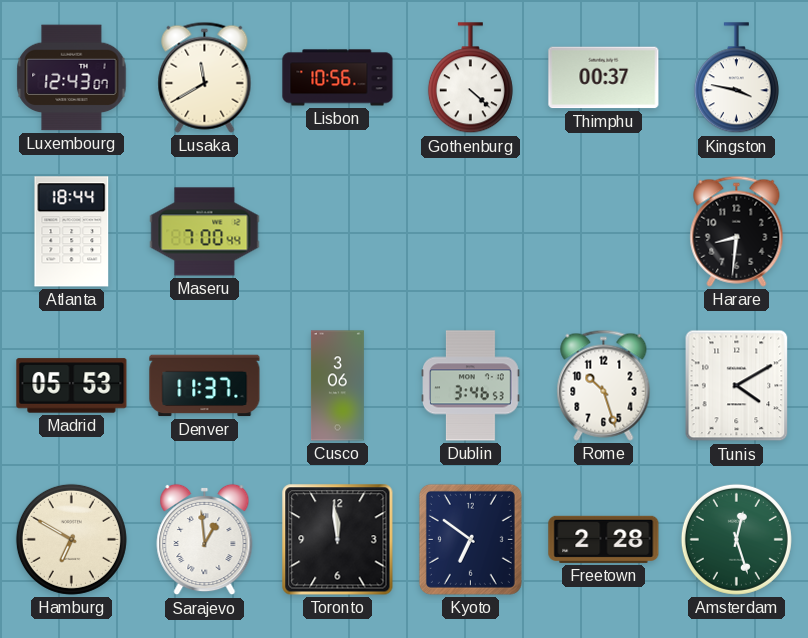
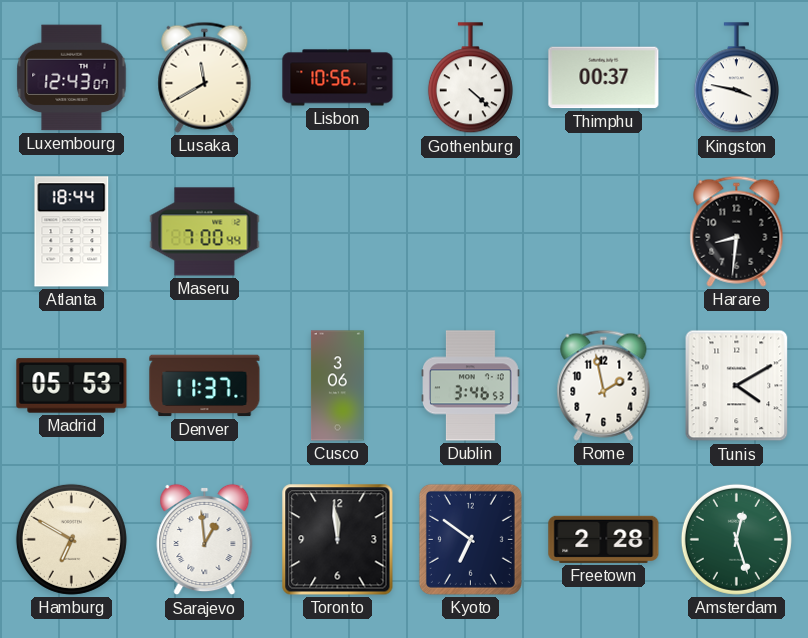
Rome: 10:27 -> 1:58 (604, 385)
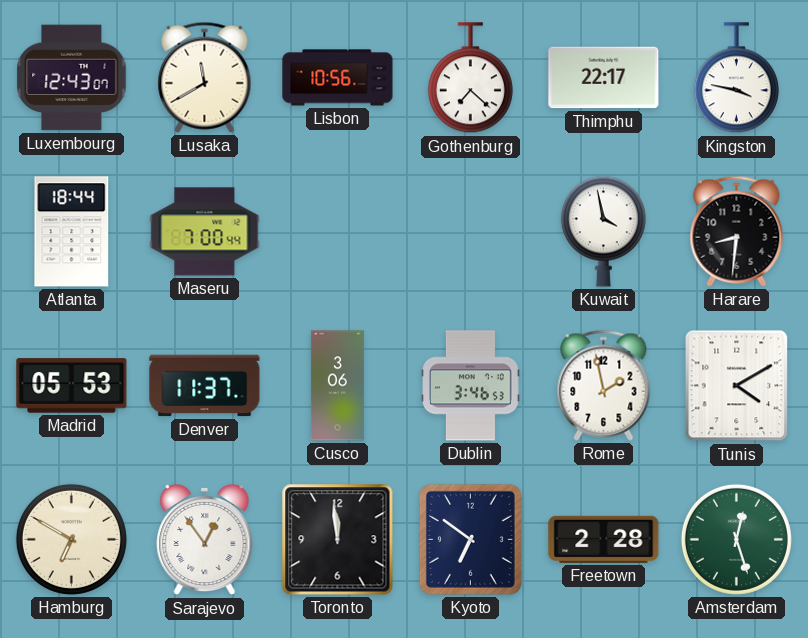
Gothenburg: 4:22 -> 7:22 (470, 78)
Thimphu: 00:37 -> 22:17 (604, 78)
Kuwait: none -> 3:58 (603, 231)
Sarajevo: 12:59 -> 12:54 (205, 540)
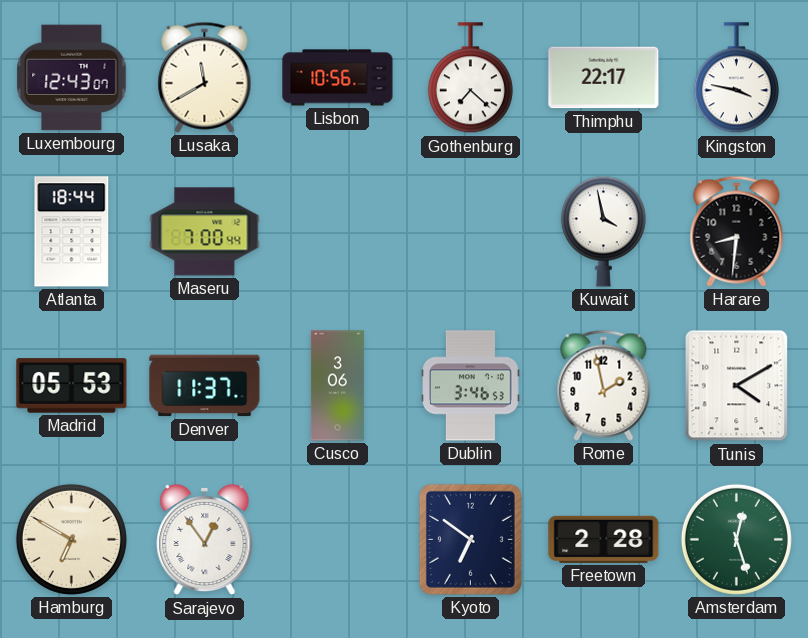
Toronto: 11:59 -> none (338, 540)
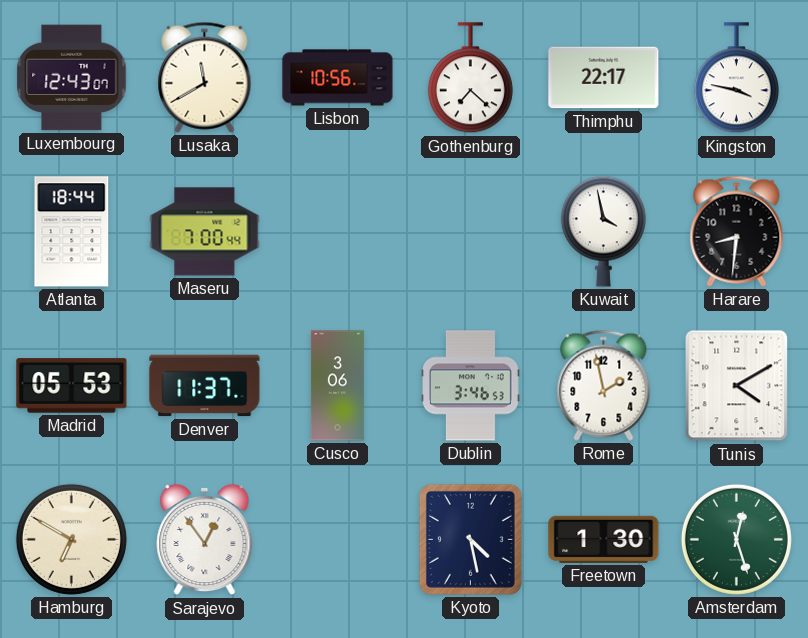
Kyoto: 6:51 -> 4:28 (470, 539)
Freetown: 2:28 -> 1:30 (604, 539)
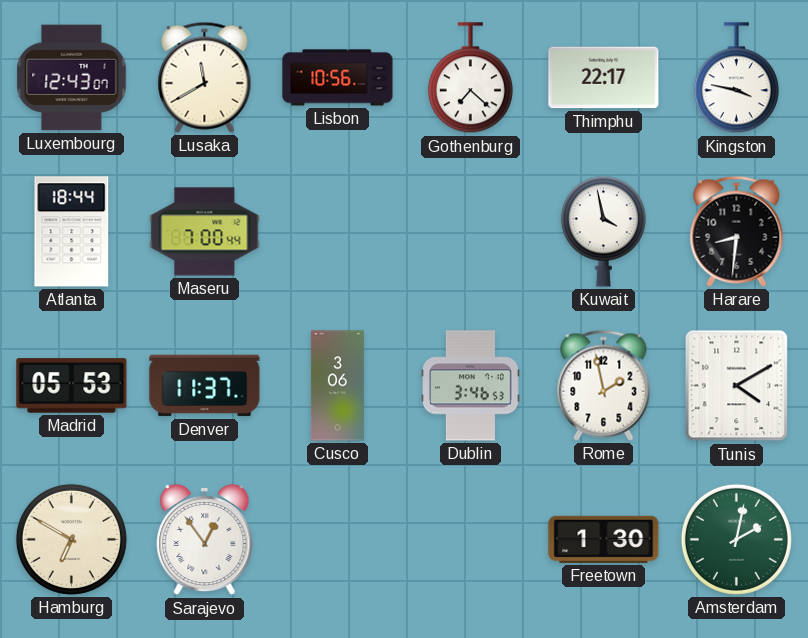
Kyoto: 4:28 -> none (470, 539)
Amsterdam: 12:27 -> 2:02 (736, 539)
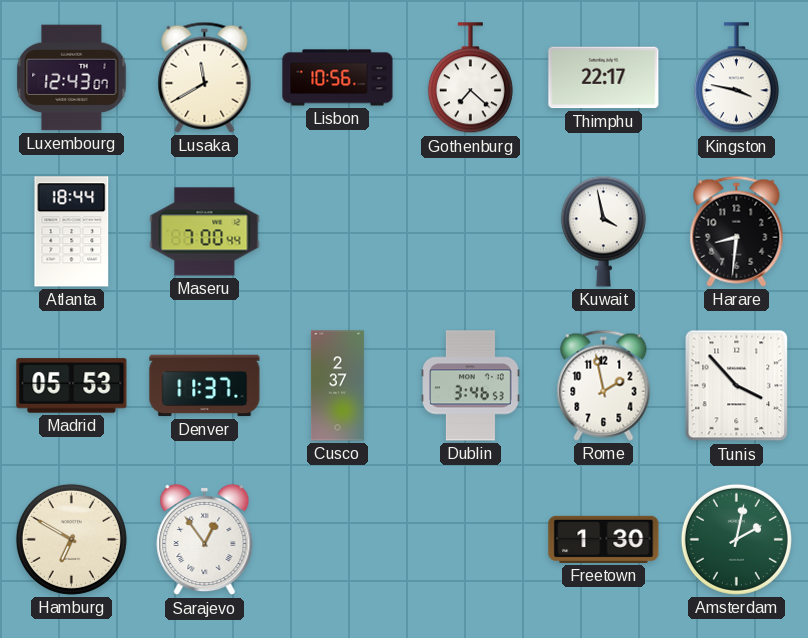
Cusco: 3:06 -> 2:37 (337, 386)
Tunis: 4:10 -> 3:53 (737, 386)
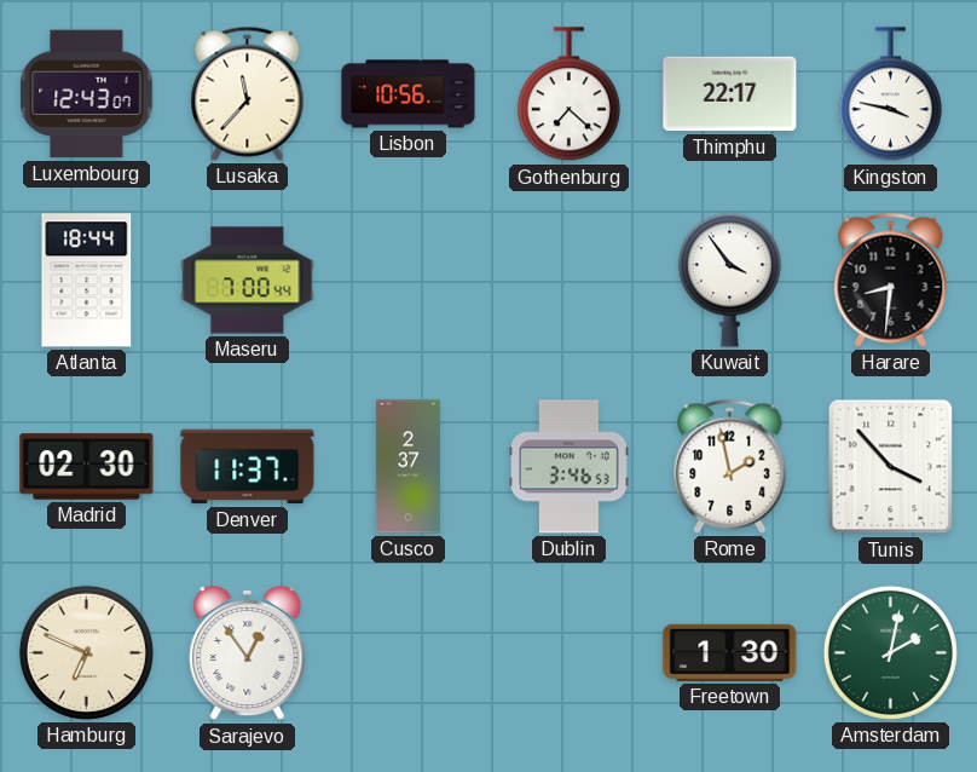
Lusaka: 11:40 -> 11:37 (248, 93)
Kuwait: 3:58 -> 3:54 (729, 280)
Madrid: 05:53 -> 02:30 (87, 467)
Hamburg: 6:50 -> 6:49 (86, 652)
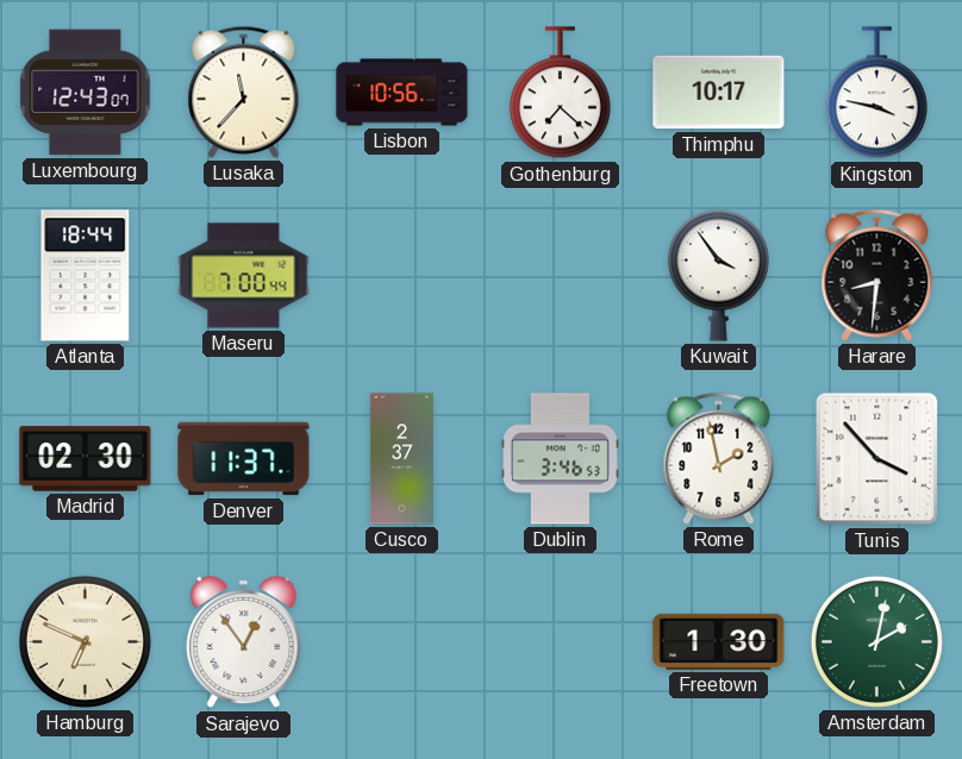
Thimphu: 22:17 -> 10:17 (719, 93)
